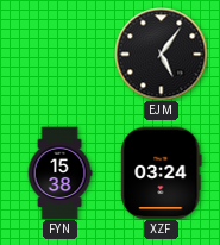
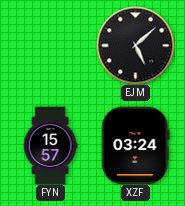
EJM: 5:06 -> 5:08 (135, 45)
FYN: 15:38 -> 15:57 (50, 145)
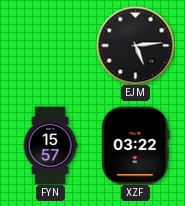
EJM: 5:08 -> 5:14 (135, 45)
XZF: 03:24 -> 03:22 (136, 145)
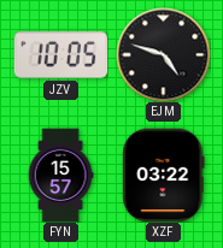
JZV: none -> 10:05 (60, 55)
EJM: 5:14 -> 4:48 (163, 54)
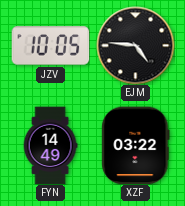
EJM: 4:48 -> 4:46 (135, 45)
FYN: 15:57 -> 14:49 (50, 145)
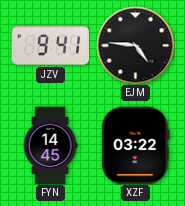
JZV: 10:05 -> 9:41 (50, 46)
FYN: 14:49 -> 14:45 (50, 145)
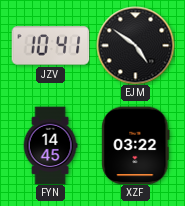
JZV: 9:41 -> 10:41 (50, 46)
EJM: 4:46 -> 4:51 (135, 45)
